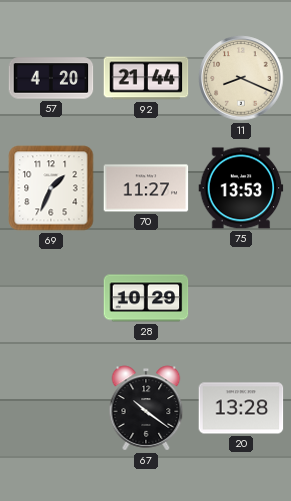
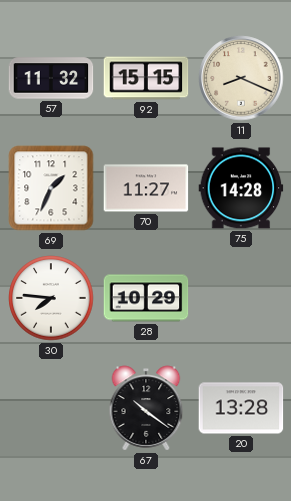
57: 4:20 -> 11:32 (51, 78)
92: 21:44 -> 15:15 (146, 78)
75: 13:53 -> 14:28 (241, 188)
30: none -> 7:46 (51, 298)
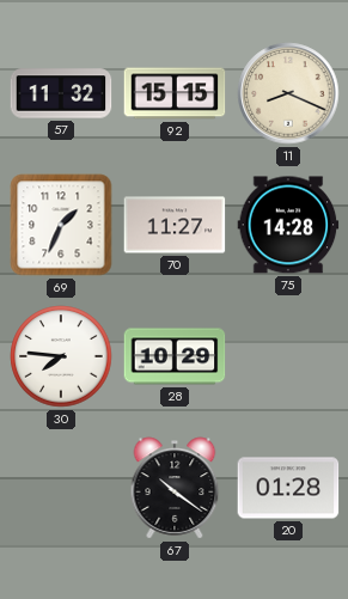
20: 13:28 -> 01:28 (288, 488)
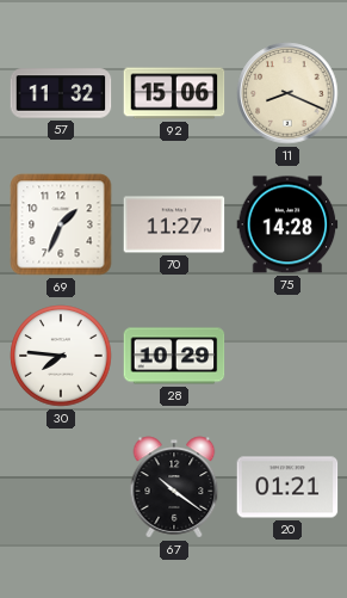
92: 15:15 -> 15:06 (174, 93)
20: 01:28 -> 01:21 (287, 487)
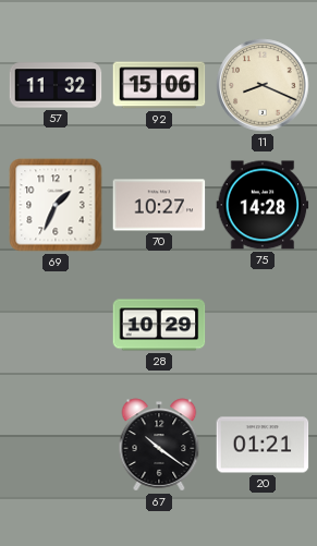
70: 11:27 -> 10:27 (159, 205)
30: 7:46 -> none (61, 356)
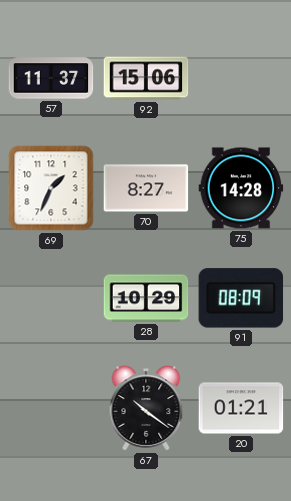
57: 11:32 -> 11:37 (51, 78)
11: 8:19 -> none (263, 85)
70: 10:27 -> 8:27 (146, 188)
91: none -> 08:09 (241, 298)
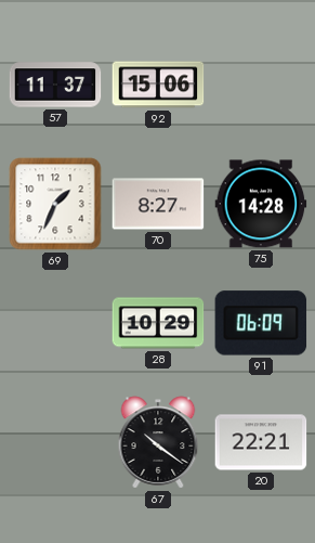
91: 08:09 -> 06:09 (261, 323)
20: 01:21 -> 22:21 (261, 442)
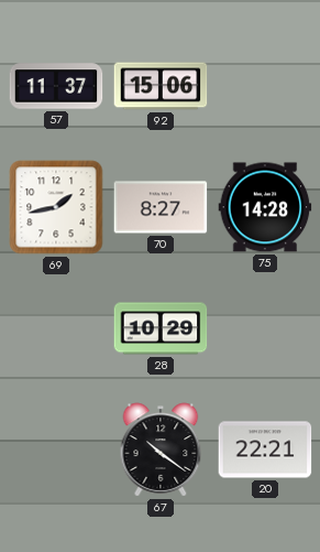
69: 1:34 -> 1:43 (56, 207)
91: 06:09 -> none (261, 323)
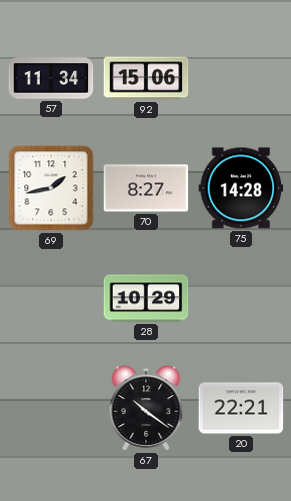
57: 11:37 -> 11:34 (51, 78)
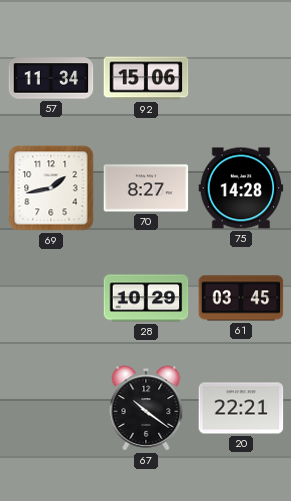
61: none -> 03:45 (241, 298)
